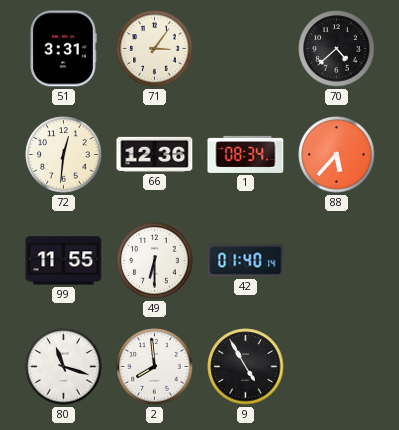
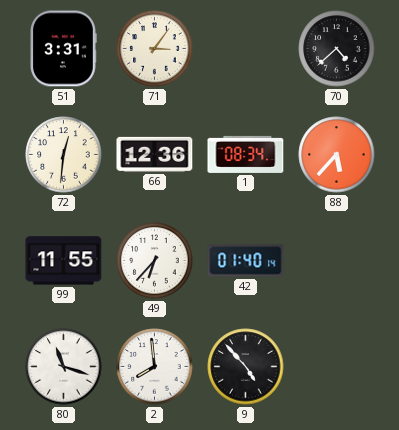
49: 6:30 -> 6:37 (155, 261)
9: 4:55 -> 4:53 (246, 367)
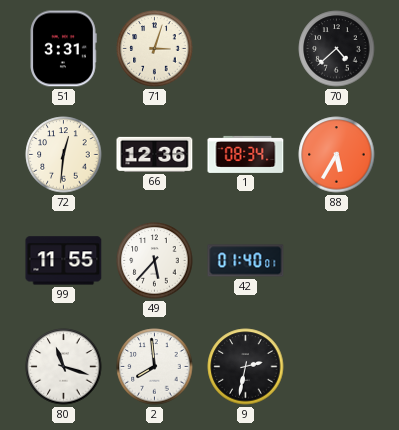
71: 3:06 -> 3:03 (155, 49)
88: 5:37 -> 5:35 (337, 155)
49: 6:37 -> 5:37 (155, 261)
42: 01:40:14 -> 01:40:01 (246, 261)
9: 4:53 -> 2:32 (246, 367)
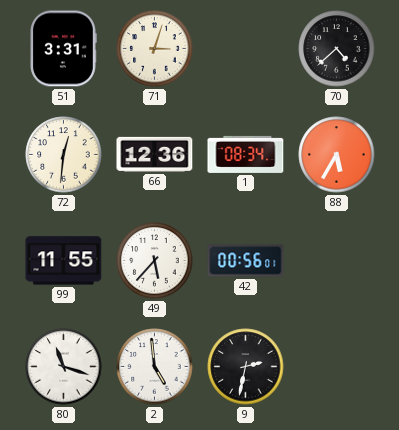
42: 01:40 -> 00:56 (246, 261)
2: 7:59 -> 4:59 (155, 367)
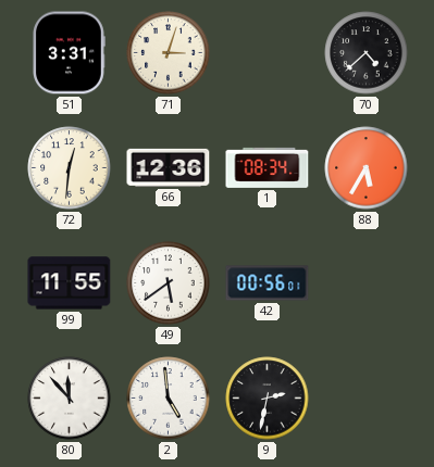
49: 5:37 -> 5:39 (169, 283)
80: 11:18 -> 11:53 (70, 399)
